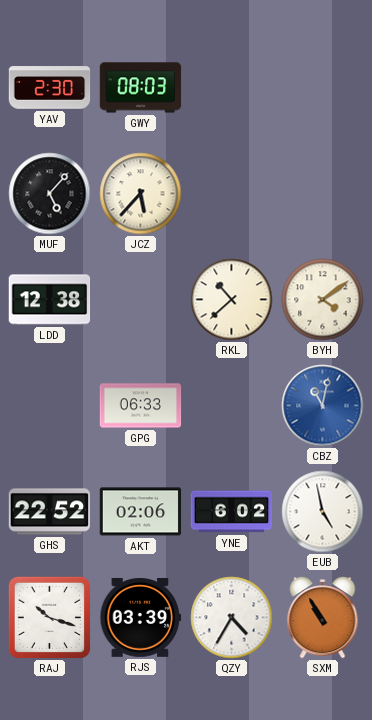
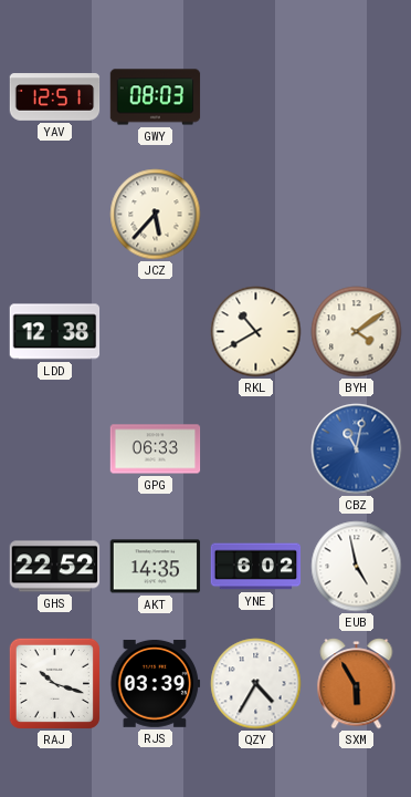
YAV: 2:30 -> 12:51 (55, 97)
MUF: 5:07 -> none (50, 194)
RKL: 10:38 -> 10:40 (256, 332)
AKT: 02:06 -> 14:35 (156, 567)
SXM: 10:55 -> 5:55 (357, 684)
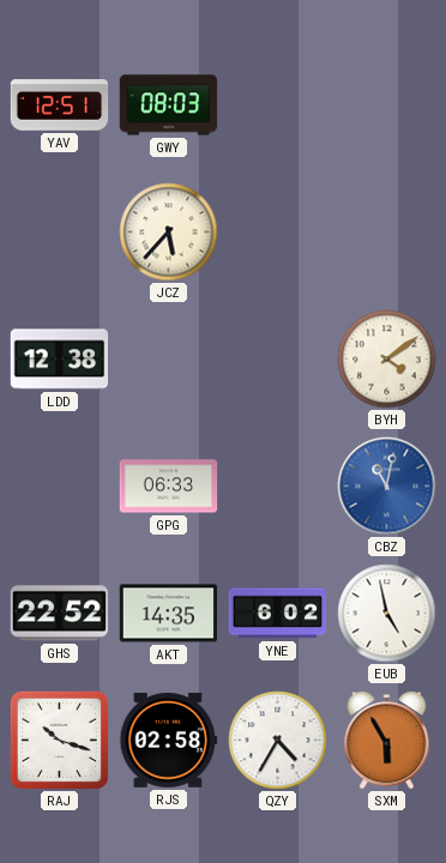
RKL: 10:40 -> none (256, 332)
RJS: 03:39 -> 02:58 (169, 740)
